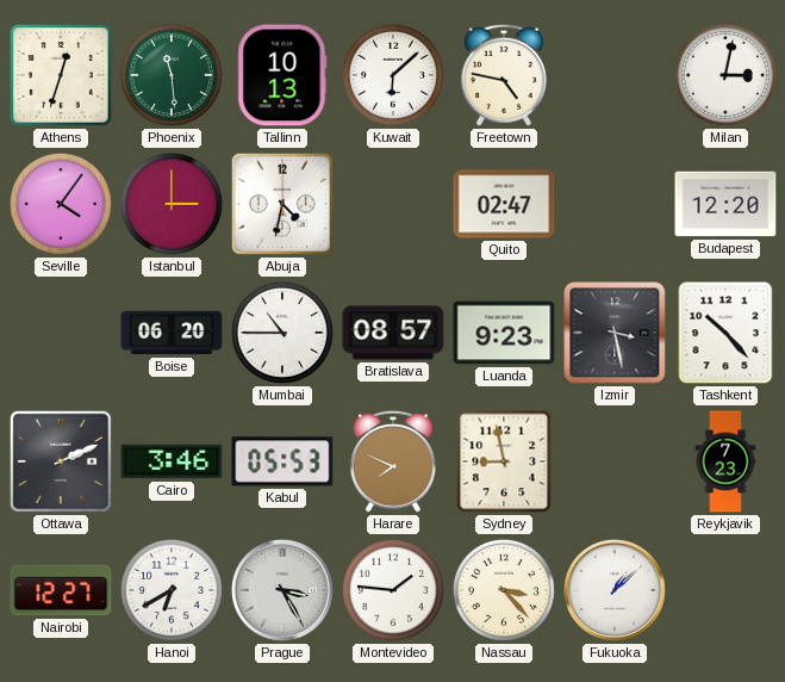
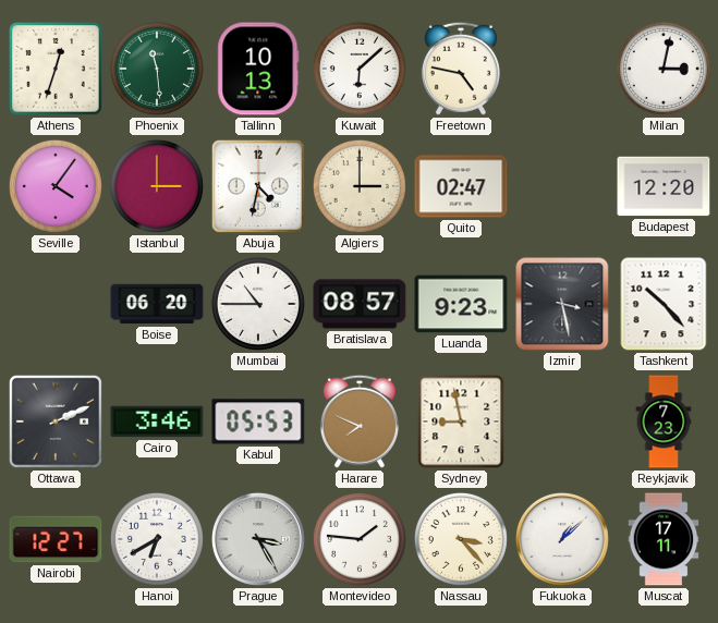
Algiers: none -> 3:00 (360, 186)
Muscat: none -> 17:11 (664, 539)
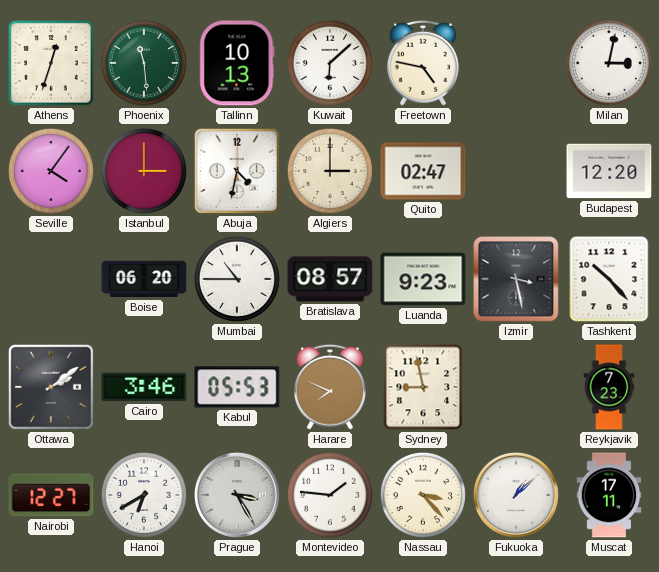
Ottawa: 2:11 -> 2:09 (51, 387)
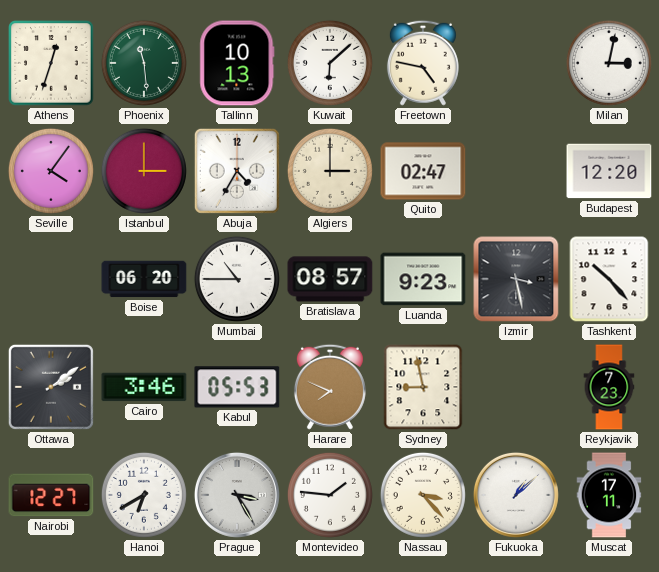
Abuja: 4:32 -> 4:35 (237, 171)
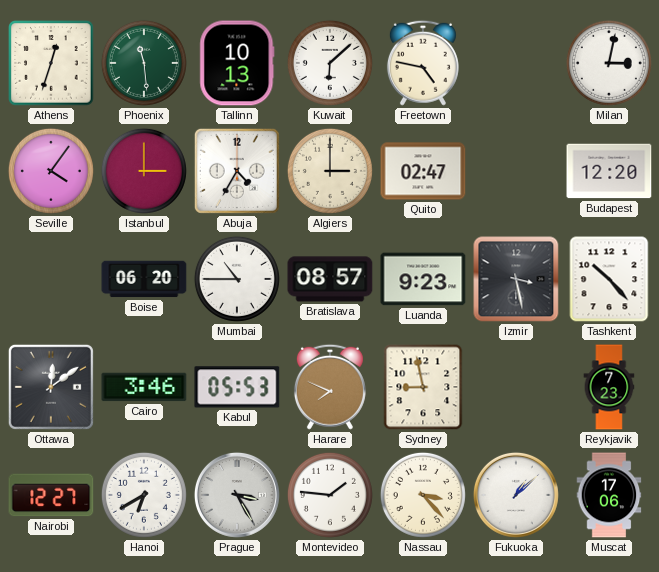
Ottawa: 2:09 -> 12:09 (51, 387)
Muscat: 17:11 -> 17:06 (609, 495)
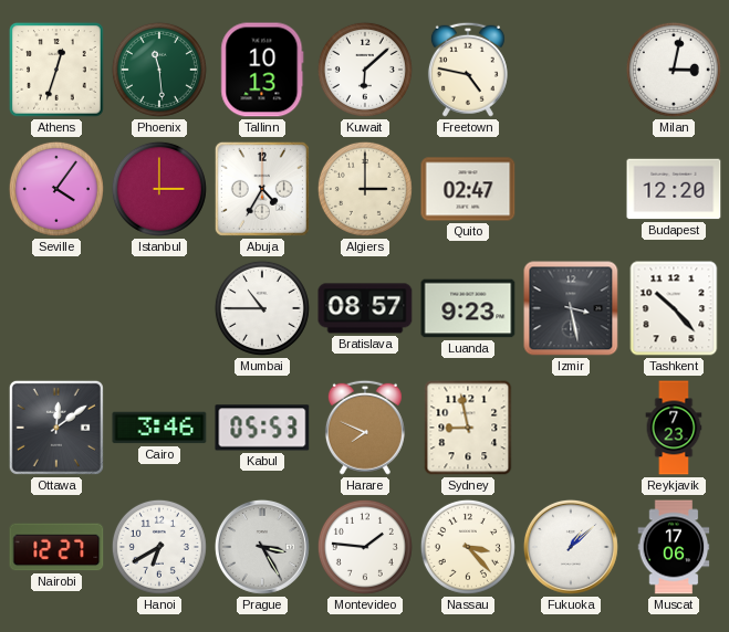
Boise: 06:20 -> none (144, 279)
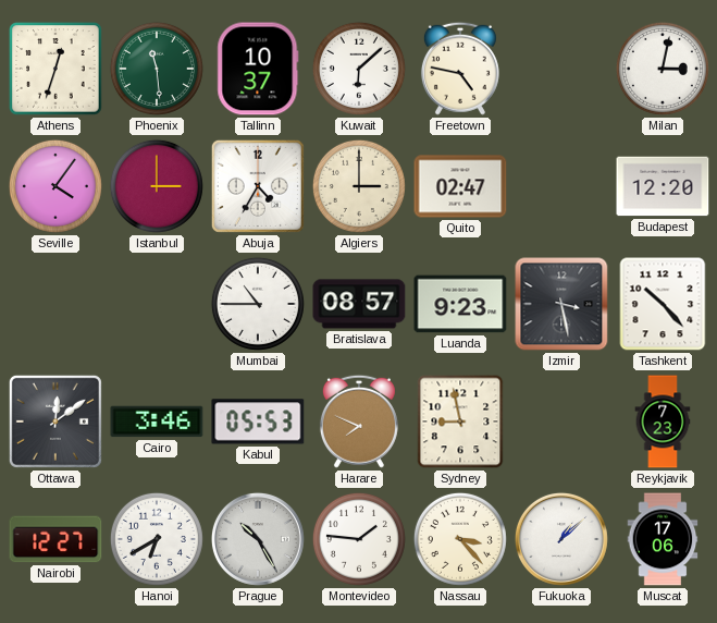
Tallinn: 10:13 -> 10:37 (258, 69)
Prague: 3:25 -> 10:25 (258, 539)
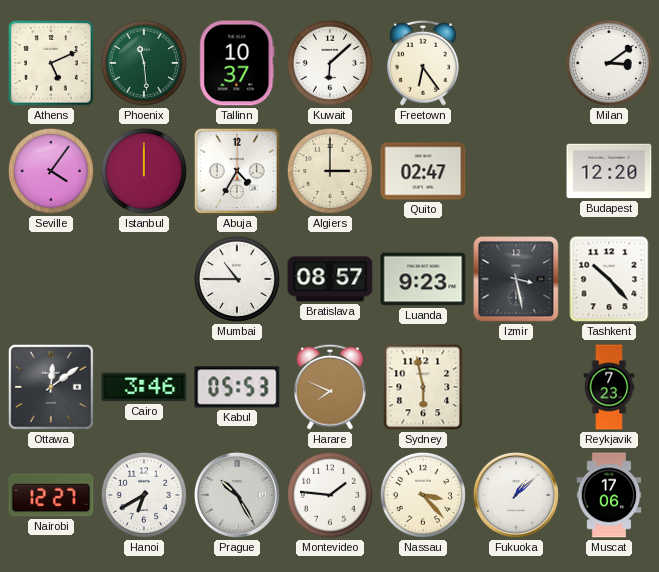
Athens: 12:33 -> 5:11 (51, 63)
Freetown: 4:47 -> 6:24 (423, 63)
Milan: 3:02 -> 3:09 (609, 63)
Istanbul: 3:00 -> 12:00 (144, 171)
Sydney: 8:58 -> 5:58 (423, 387)
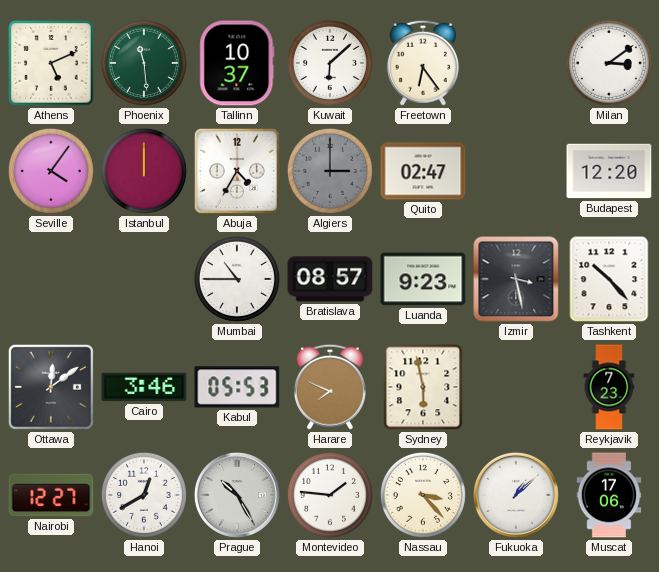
Algiers dial: cream -> grey (330, 171)
Hanoi: 6:40 -> 12:40 (144, 495)
